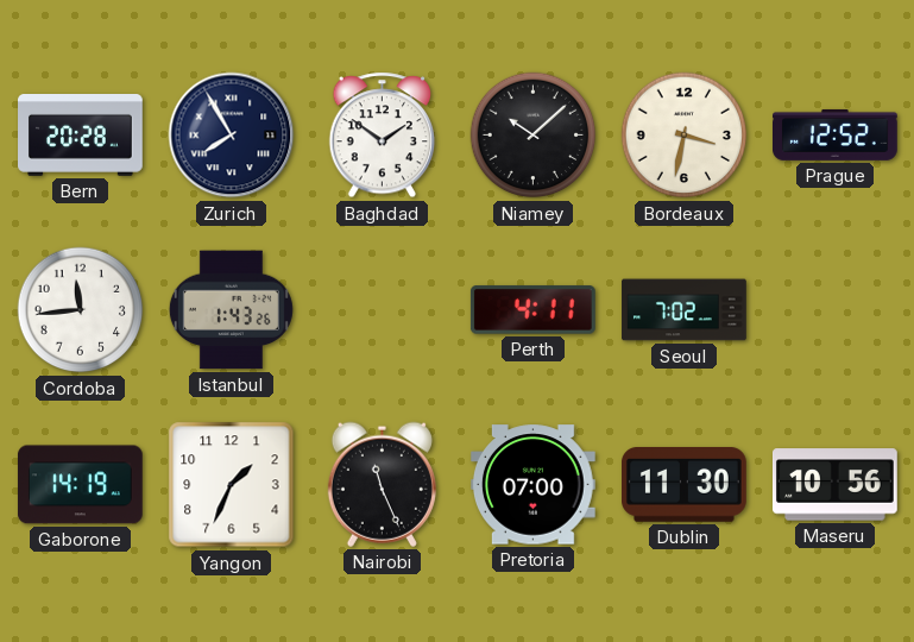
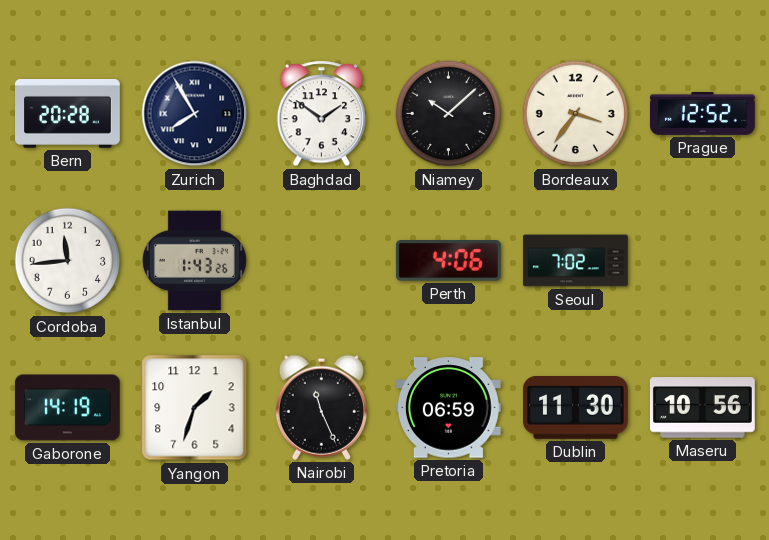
Bordeaux: 3:32 -> 3:36 (576, 114)
Perth: 4:11 -> 4:06 (448, 261)
Yangon: 1:34 -> 1:33 (195, 408)
Pretoria: 07:00 -> 06:59 (448, 408)
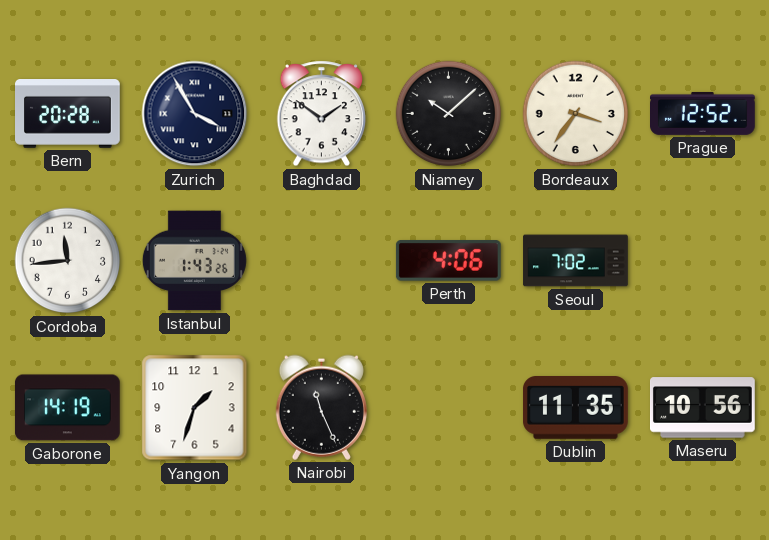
Zurich: 7:55 -> 3:55 (195, 114)
Pretoria: 06:59 -> none (448, 408)
Dublin: 11:30 -> 11:35 (576, 408)
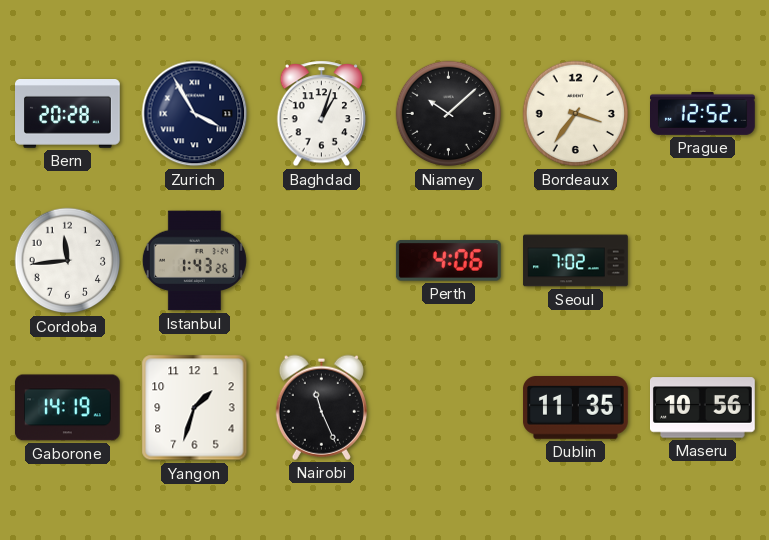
Baghdad: 1:51 -> 1:03 (322, 114)
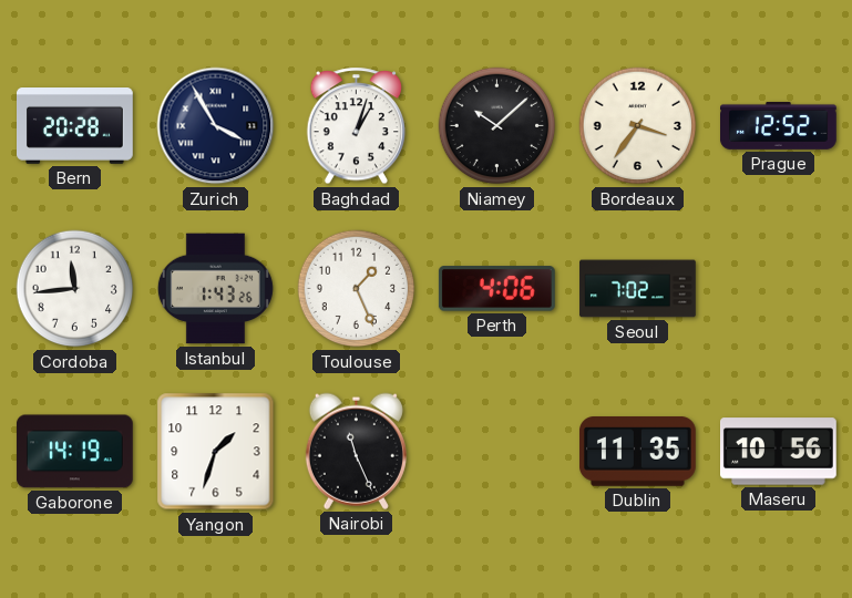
Toulouse: none -> 1:26 (357, 289)
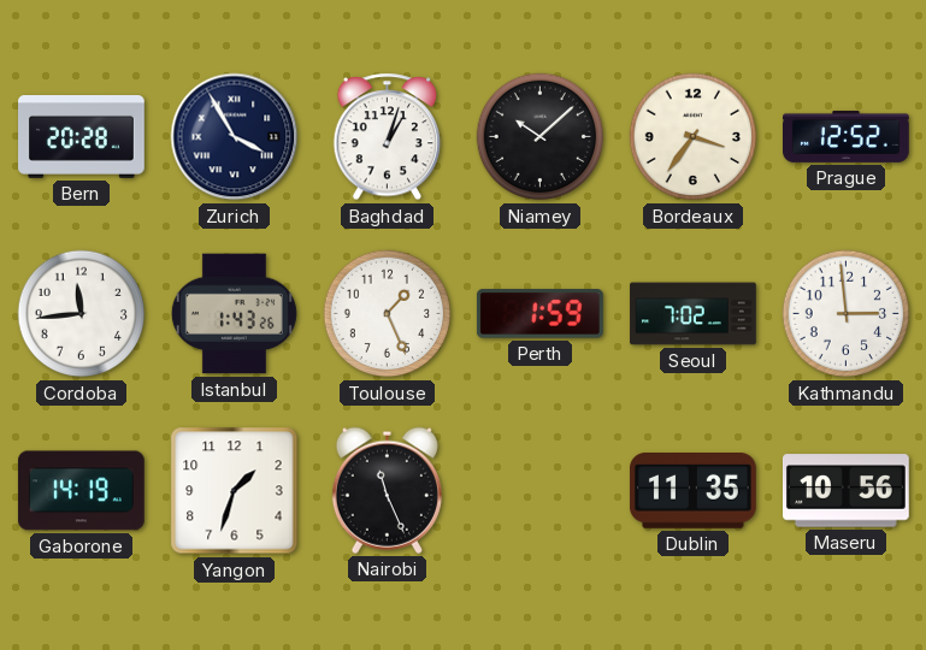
Perth: 4:06 -> 1:59 (539, 314)
Kathmandu: none -> 2:59 (847, 314)
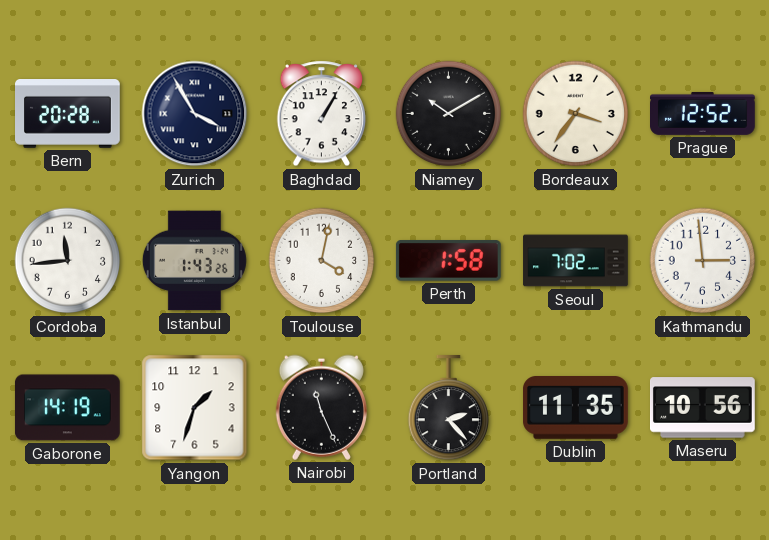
Baghdad: 1:03 -> 1:05 (322, 114)
Niamey: 10:08 -> 10:10 (449, 114)
Toulouse: 1:26 -> 4:02 (322, 261)
Perth: 1:59 -> 1:58 (448, 261)
Portland: none -> 2:23 (448, 409)
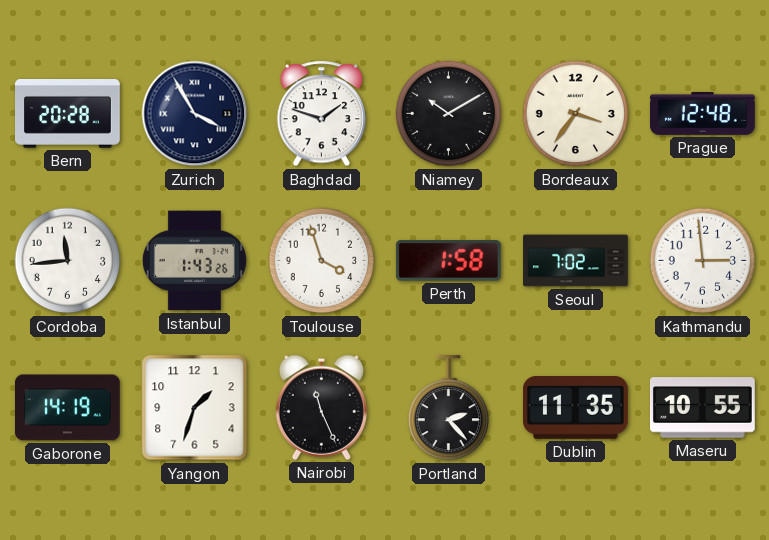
Baghdad: 1:05 -> 1:48 (322, 114)
Prague: 12:52 -> 12:48 (703, 113)
Toulouse: 4:02 -> 3:57 (322, 261)
Maseru: 10:56 -> 10:55 (703, 408)
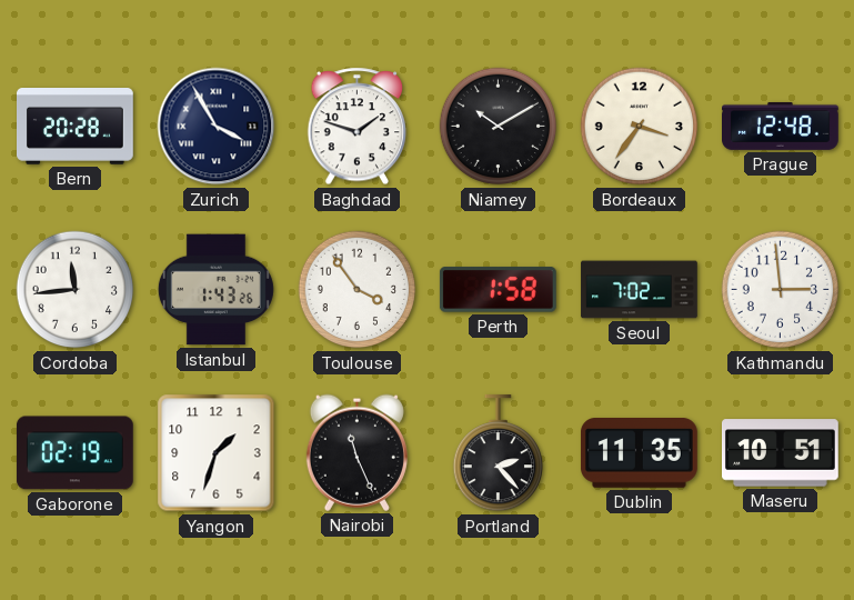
Toulouse: 3:57 -> 3:54 (358, 290)
Gaborone: 14:19 -> 02:19 (74, 453)
Maseru: 10:55 -> 10:51 (781, 453)
